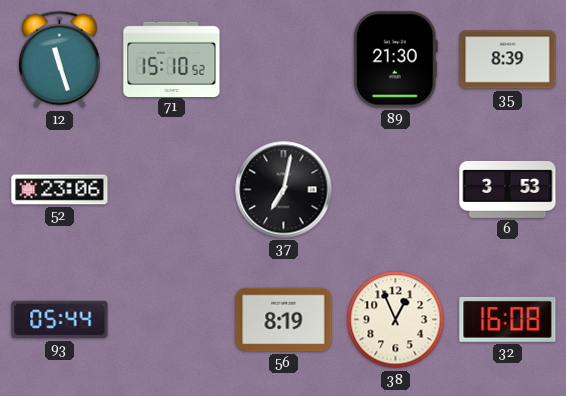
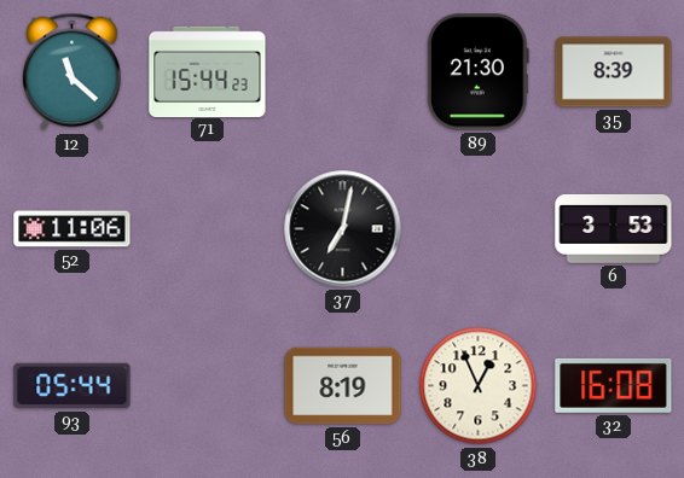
12: 11:27 -> 11:22 (73, 72)
71: 15:10 -> 15:44 (208, 71)
52: 23:06 -> 11:06 (73, 229)
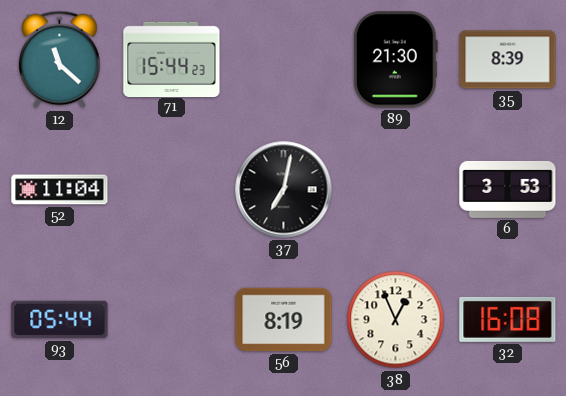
52: 11:06 -> 11:04 (60, 190)
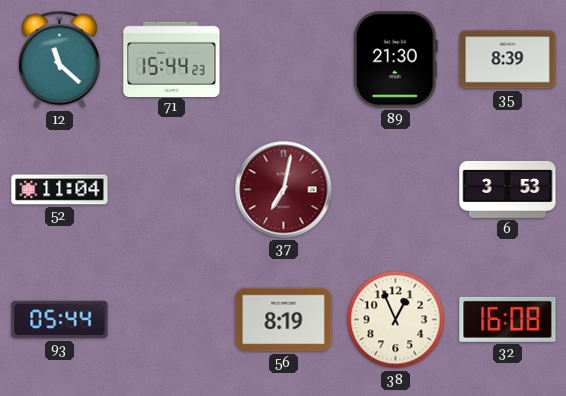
37 dial: black -> burgundy (284, 190)
